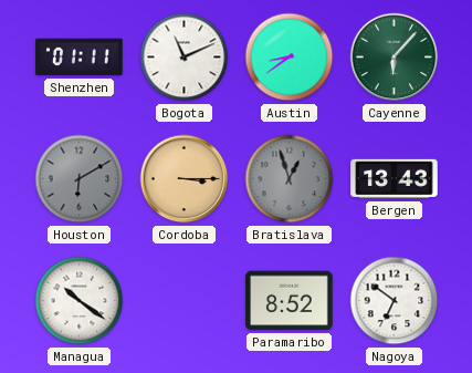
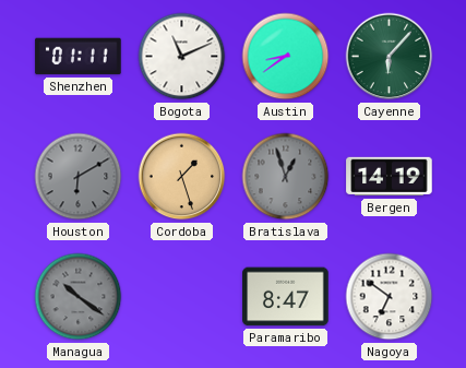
Cordoba: 3:15 -> 1:27 (182, 177)
Bergen: 13:43 -> 14:19 (390, 177)
Managua dial: white -> grey (79, 297)
Paramaribo: 8:52 -> 8:47 (286, 297)
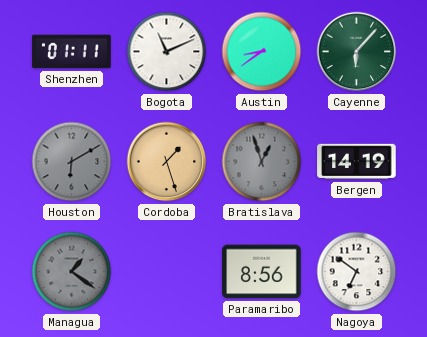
Managua: 10:21 -> 1:21 (72, 272)
Paramaribo: 8:47 -> 8:56 (262, 272)
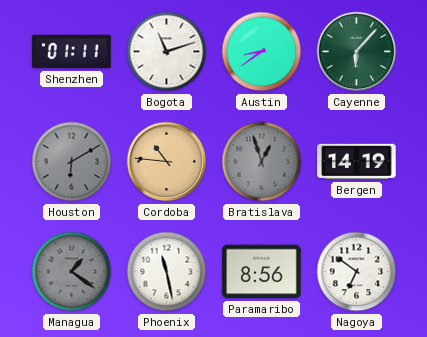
Bogota: 11:11 -> 11:12 (167, 52)
Cordoba: 1:27 -> 10:46 (167, 162)
Phoenix: none -> 11:28 (167, 272)
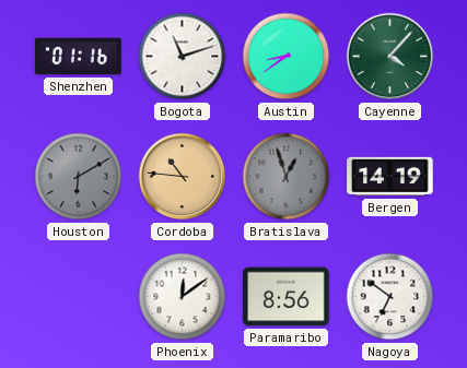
Shenzhen: 01:11 -> 01:16 (79, 57)
Cayenne: 6:07 -> 4:07 (390, 57)
Managua: 1:21 -> none (72, 272)
Phoenix: 11:28 -> 12:09 (183, 297)
